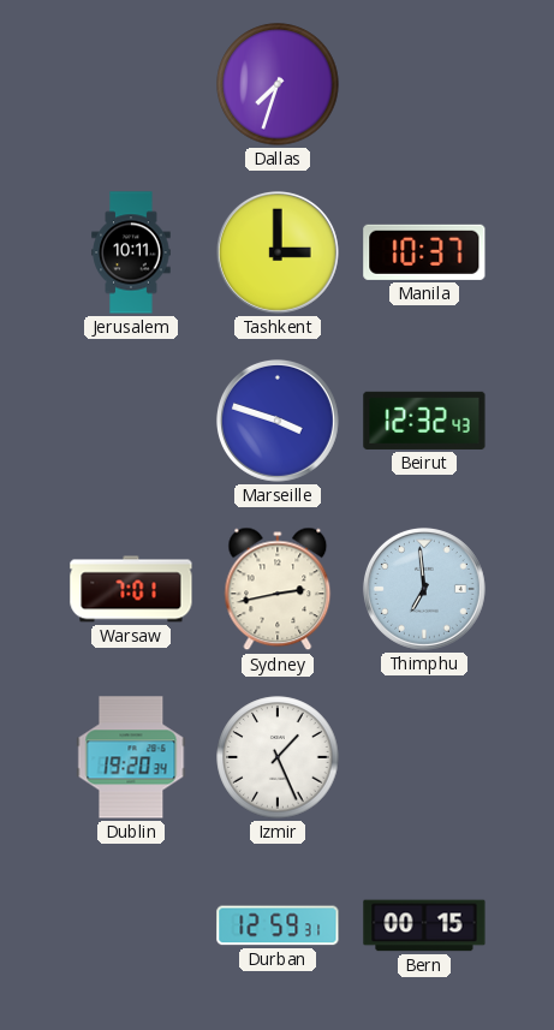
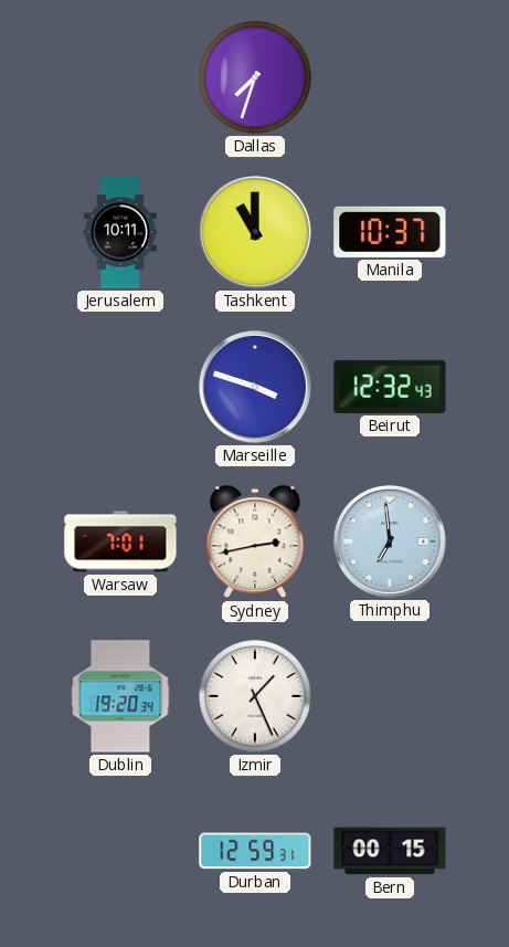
Tashkent: 3:00 -> 11:00 (255, 232)
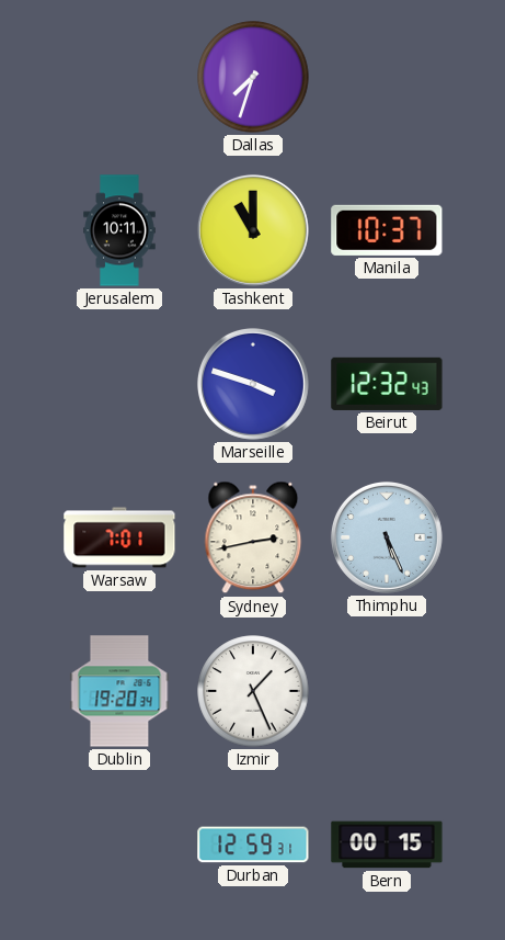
Thimphu: 6:59 -> 5:26 (387, 537)
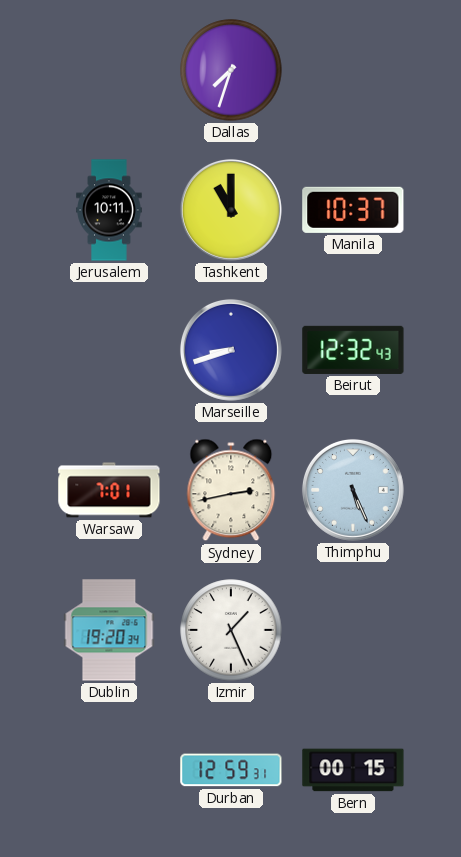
Marseille: 3:48 -> 8:42 (231, 350)
